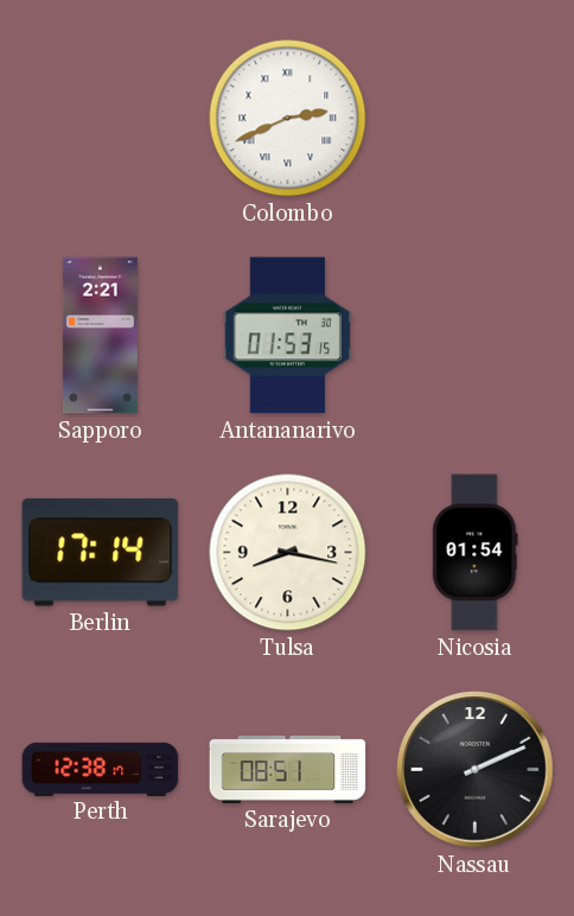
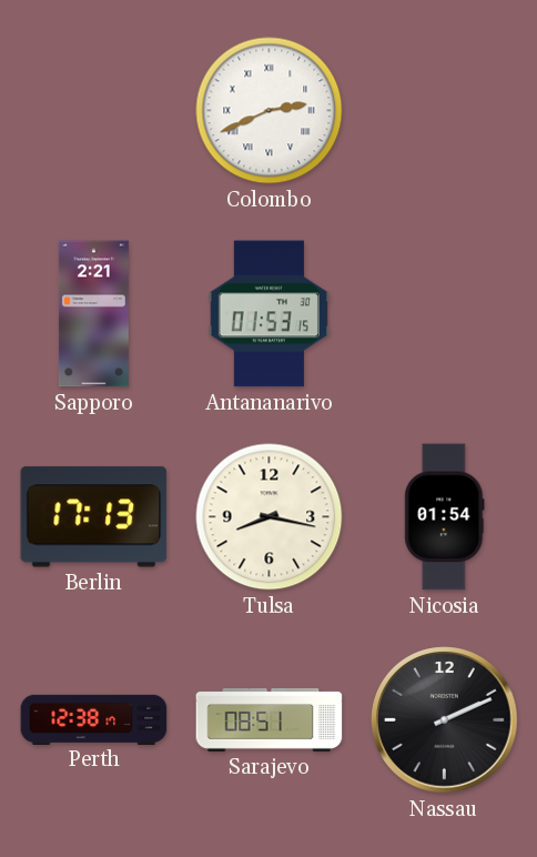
Berlin: 17:14 -> 17:13 (94, 517)
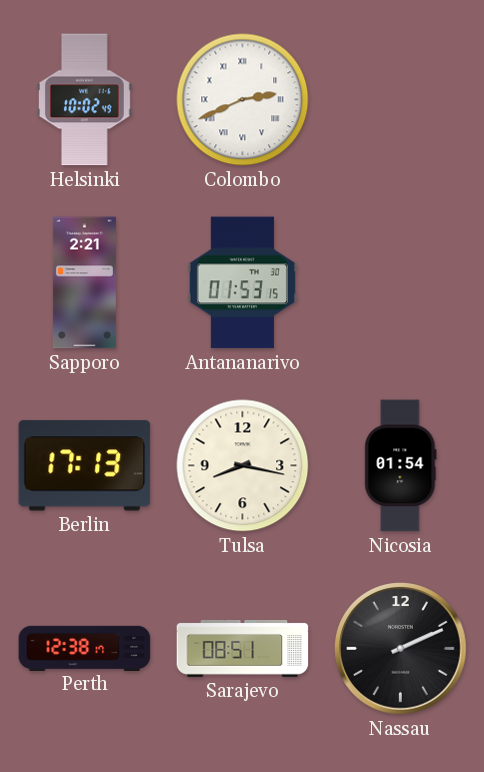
Helsinki: none -> 10:02 (85, 100)
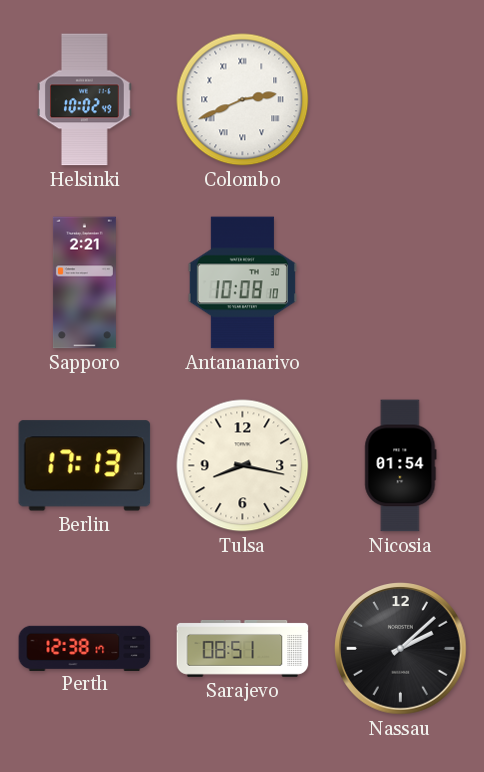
Antananarivo: 01:53 -> 10:08 (242, 283)
Nassau: 2:11 -> 2:08 (401, 649)
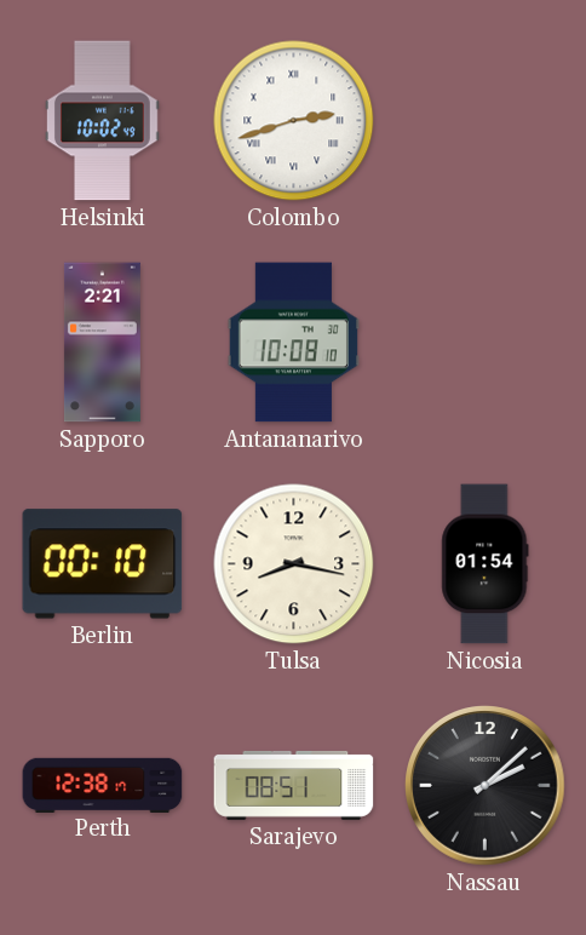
Colombo: 2:41 -> 2:42 (294, 121)
Berlin: 17:13 -> 00:10 (103, 564)
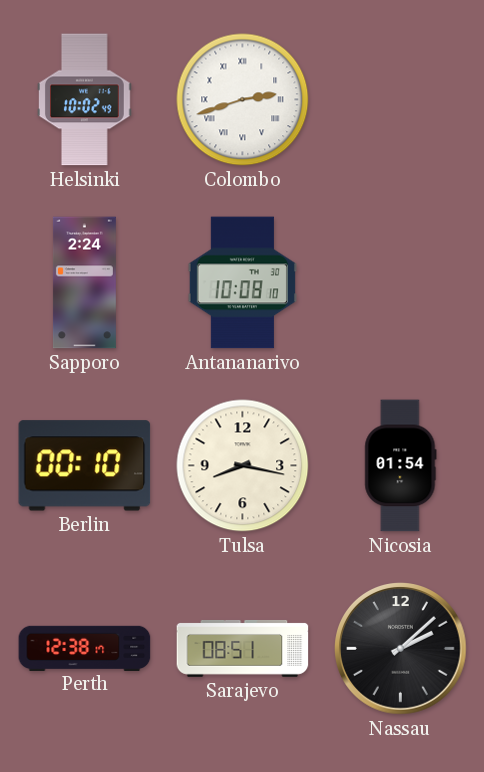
Sapporo: 2:21 -> 2:24 (84, 283)
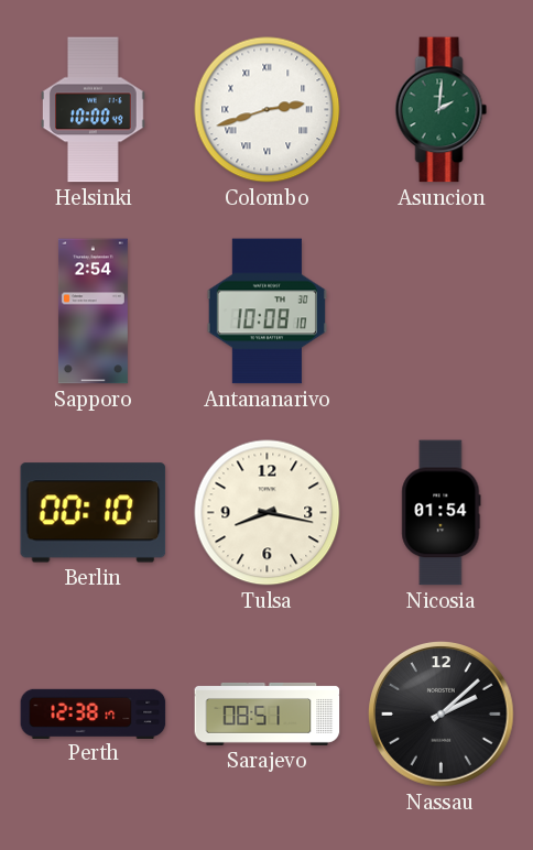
Helsinki: 10:02 -> 10:00 (94, 110)
Asuncion: none -> 2:01 (442, 110)
Sapporo: 2:24 -> 2:54 (93, 312)
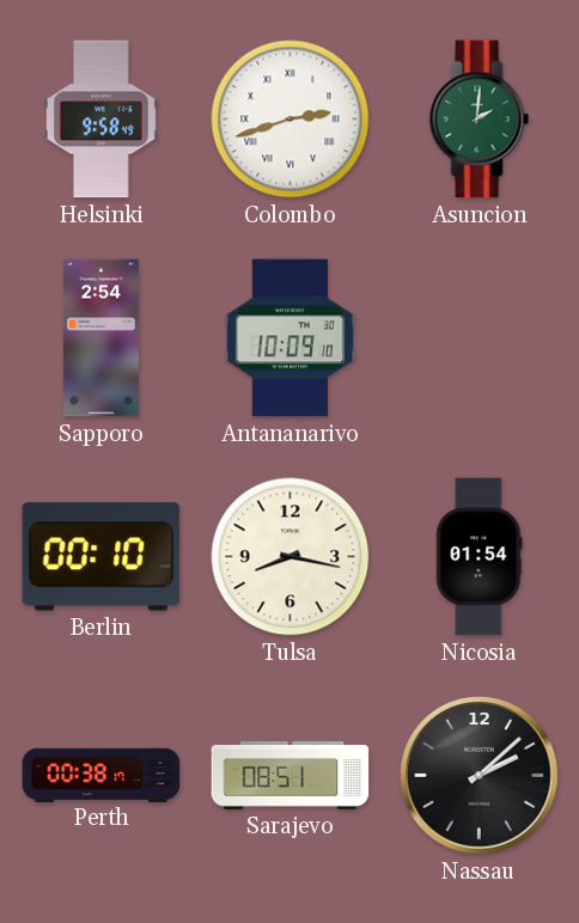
Helsinki: 10:00 -> 9:58 (102, 120)
Antananarivo: 10:08 -> 10:09 (289, 338)
Perth: 12:38 -> 00:38 (102, 775)
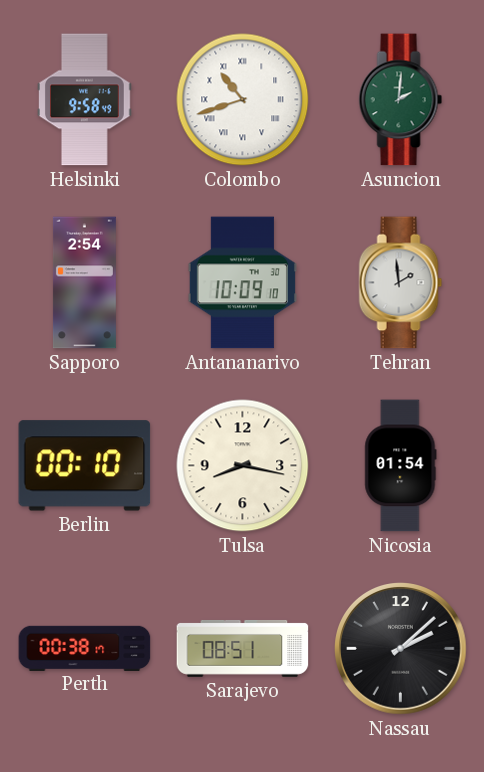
Colombo: 2:42 -> 10:42 (243, 100)
Tehran: none -> 1:59 (401, 283)
